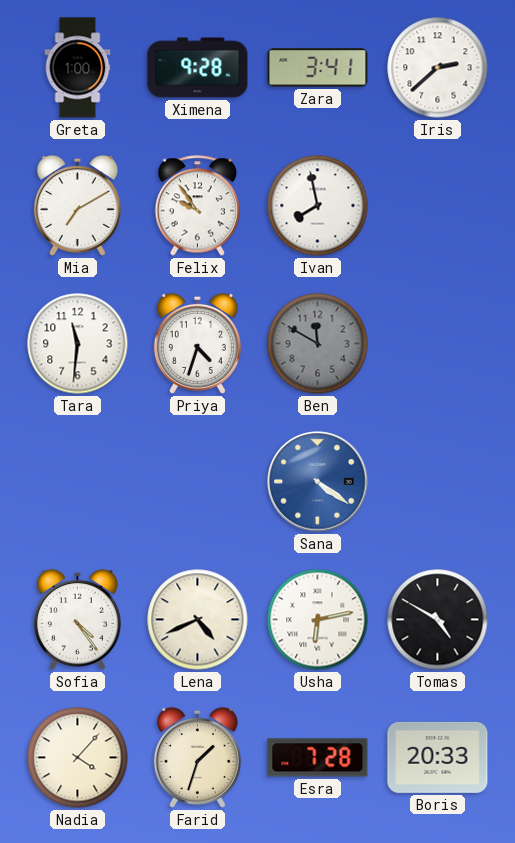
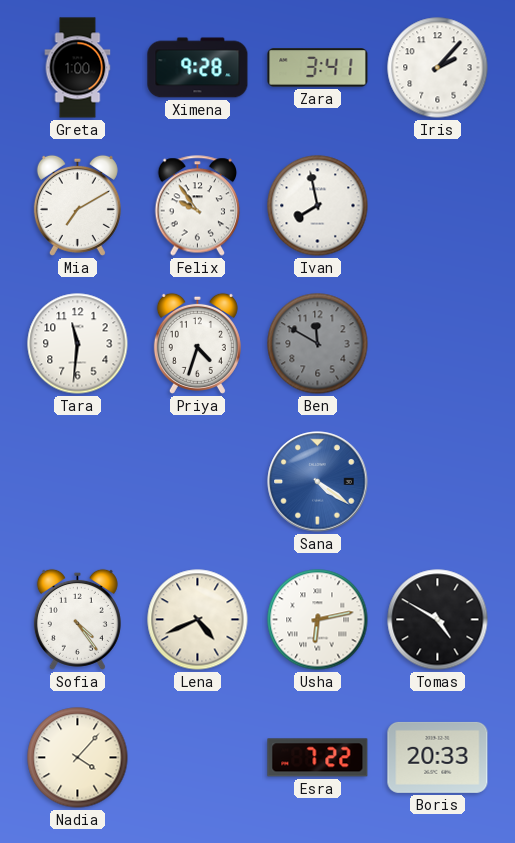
Iris: 2:38 -> 2:07 (438, 68)
Farid: 1:33 -> none (197, 757)
Esra: 7:28 -> 7:22 (318, 758)
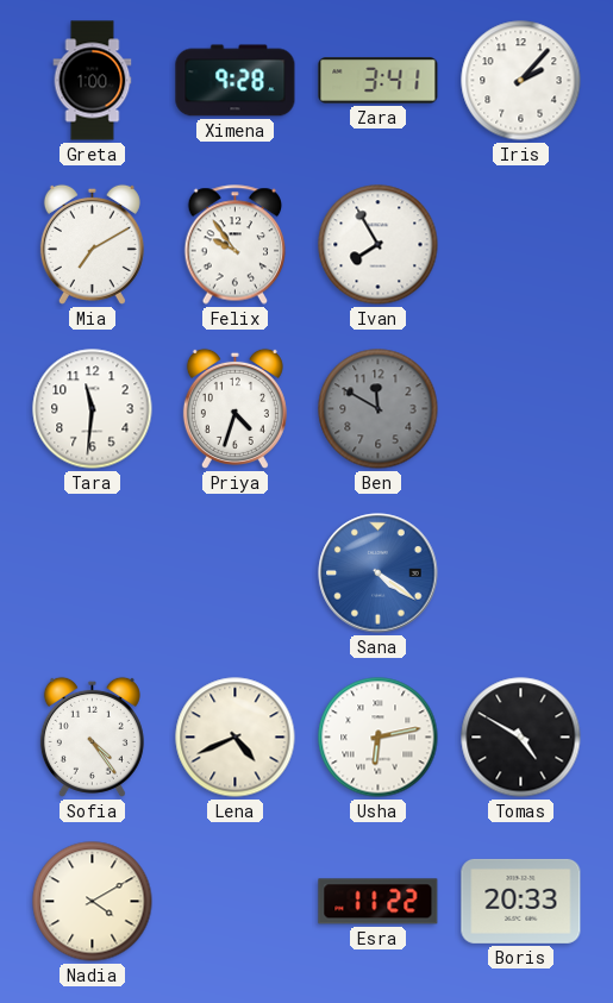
Ivan: 7:58 -> 7:55 (379, 245)
Nadia: 4:07 -> 4:10 (93, 902)
Esra: 7:22 -> 11:22 (379, 902)
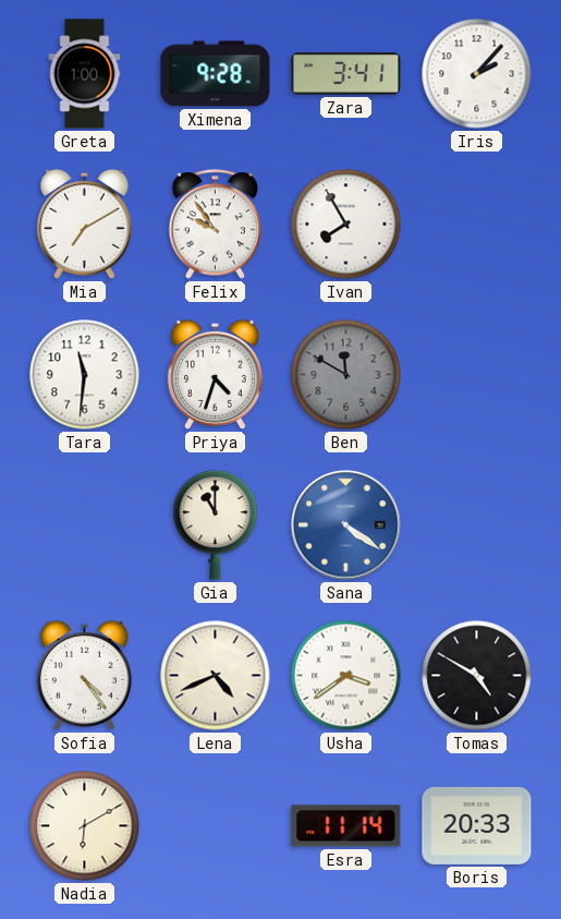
Gia: none -> 11:00 (216, 525)
Usha: 6:13 -> 3:39 (346, 676)
Nadia: 4:10 -> 6:10 (85, 826)
Esra: 11:22 -> 11:14 (346, 826)
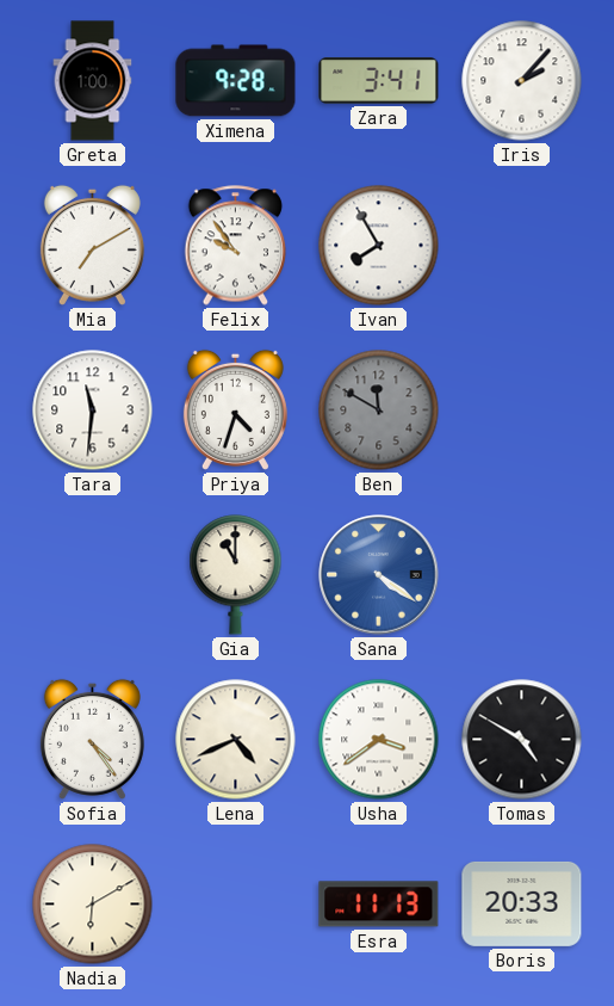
Esra: 11:14 -> 11:13 (379, 905)
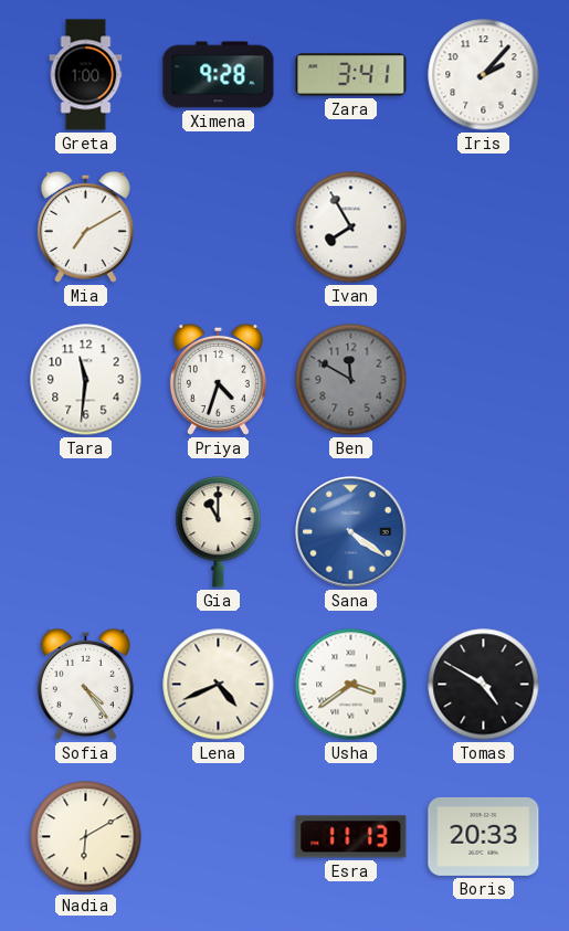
Felix: 9:54 -> none (236, 246)
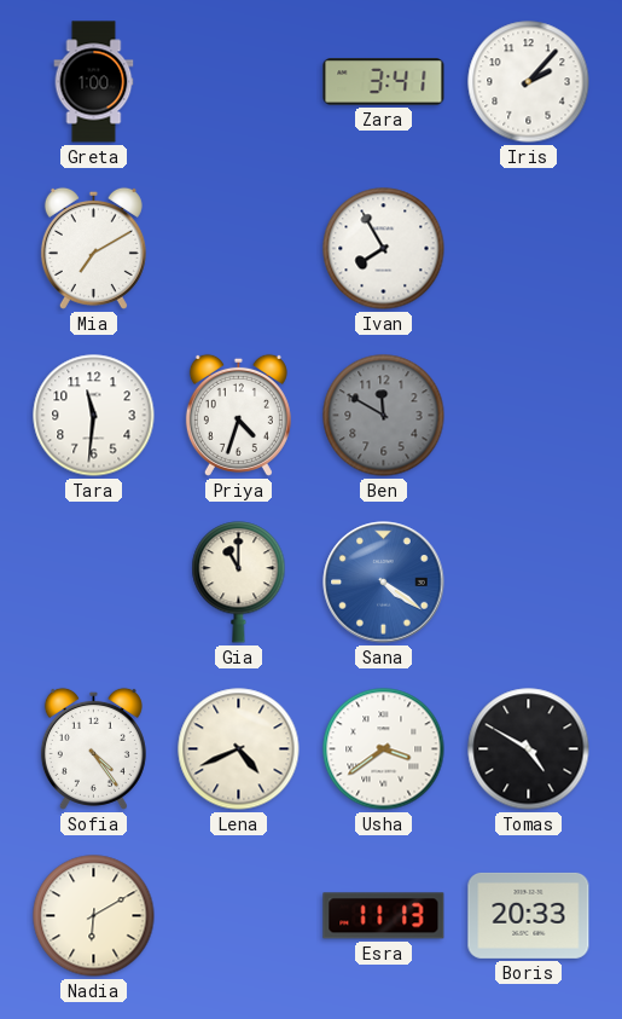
Ximena: 9:28 -> none (219, 75)
